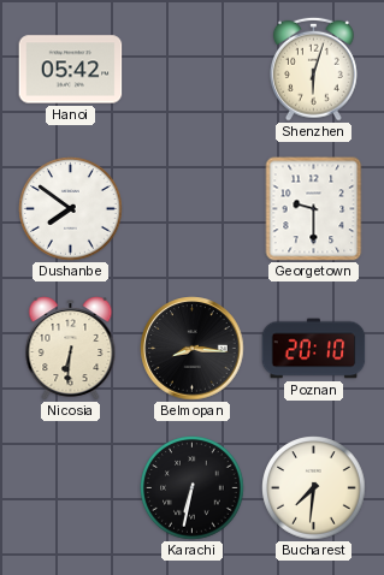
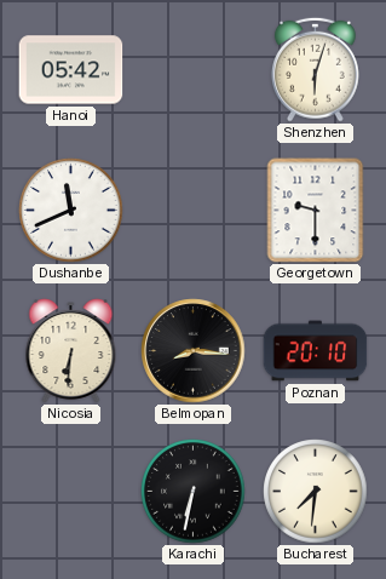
Dushanbe: 7:51 -> 11:41 (71, 211)
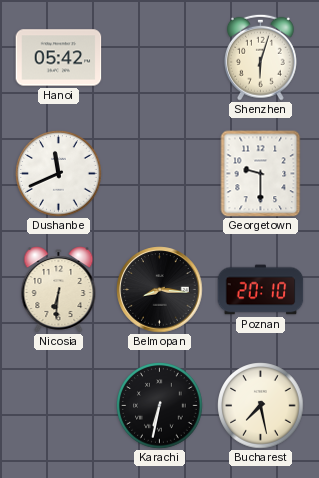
Bucharest: 7:31 -> 7:28 (261, 406)
